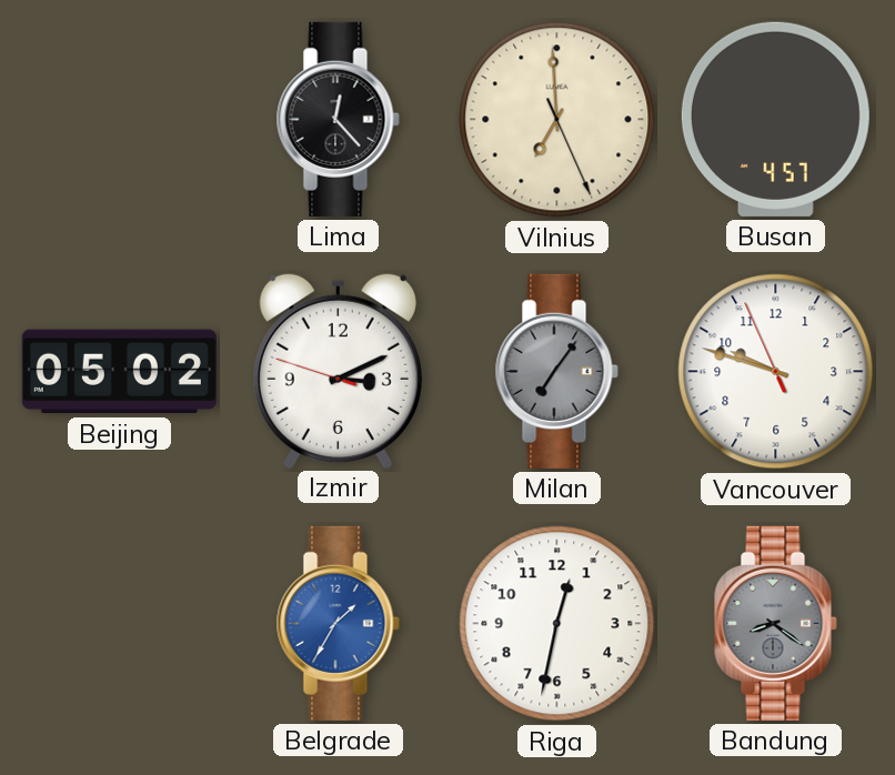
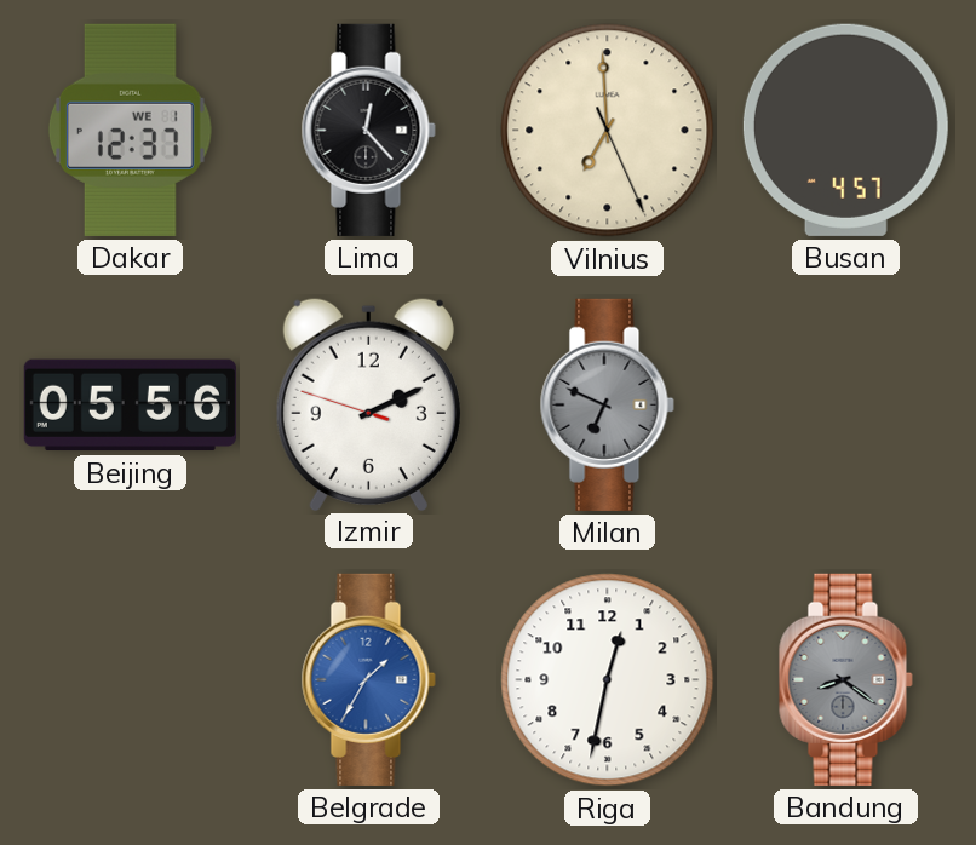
Dakar: none -> 12:37 (130, 130)
Beijing: 05:02 -> 05:56 (130, 406)
Izmir: 3:10 -> 2:10 (368, 403)
Milan: 7:06 -> 6:49 (607, 404)
Vancouver: 9:47 -> none (776, 372)
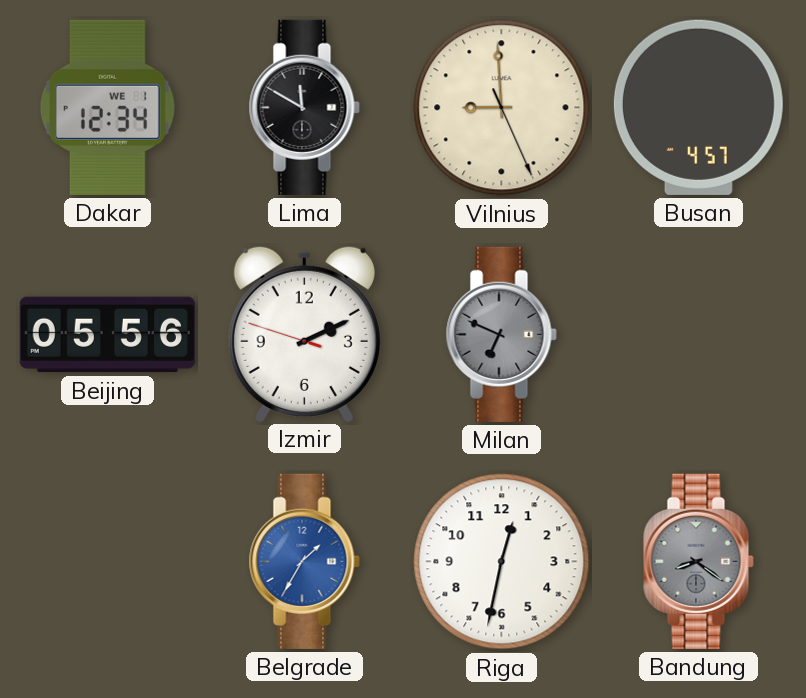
Dakar: 12:37 -> 12:34 (107, 107)
Lima: 12:23 -> 11:50 (304, 107)
Vilnius: 6:59 -> 8:59 (502, 108)
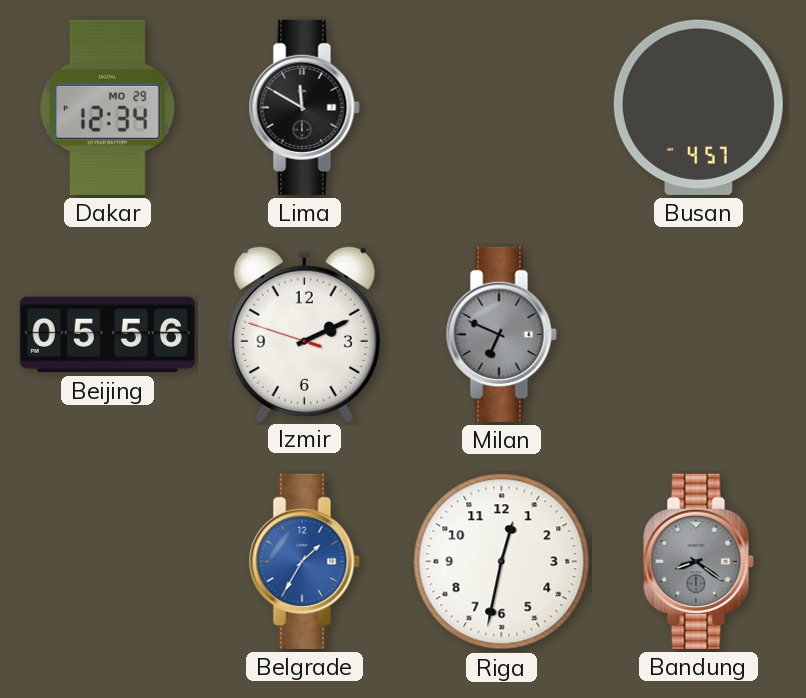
Dakar date: WE 1 -> MO 29 (107, 107)
Vilnius: 8:59 -> none (502, 108)
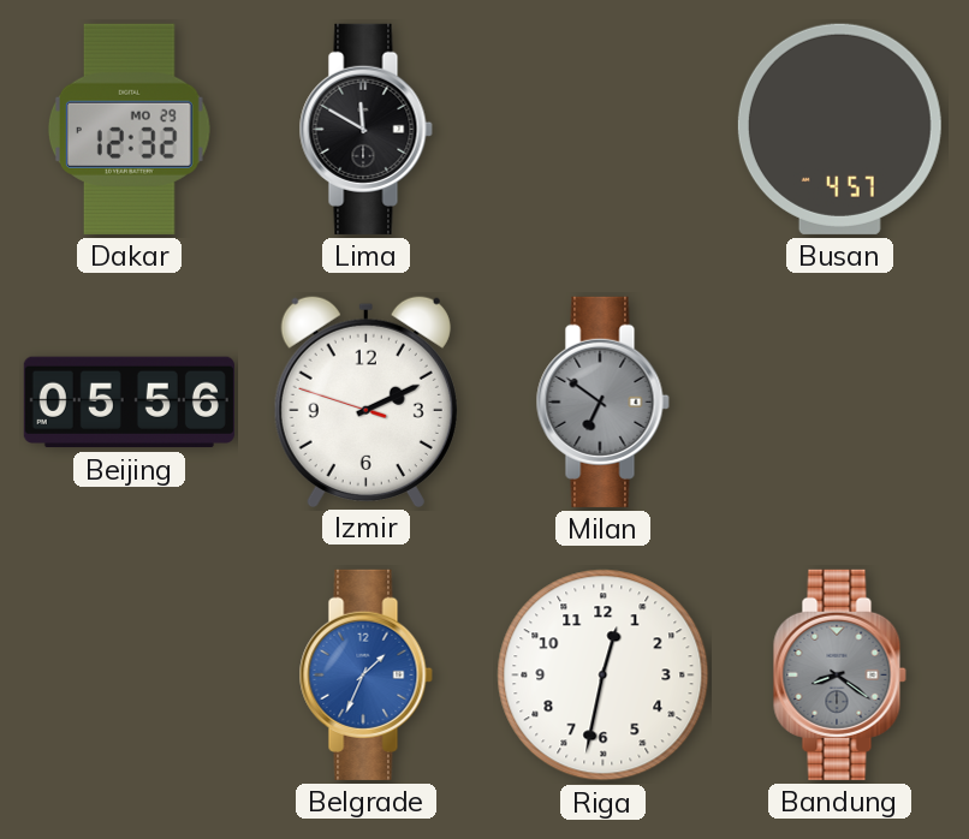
Dakar: 12:34 -> 12:32 (129, 129)
Milan: 6:49 -> 6:51 (602, 401)
Belgrade: 1:35 -> 1:34 (365, 674)
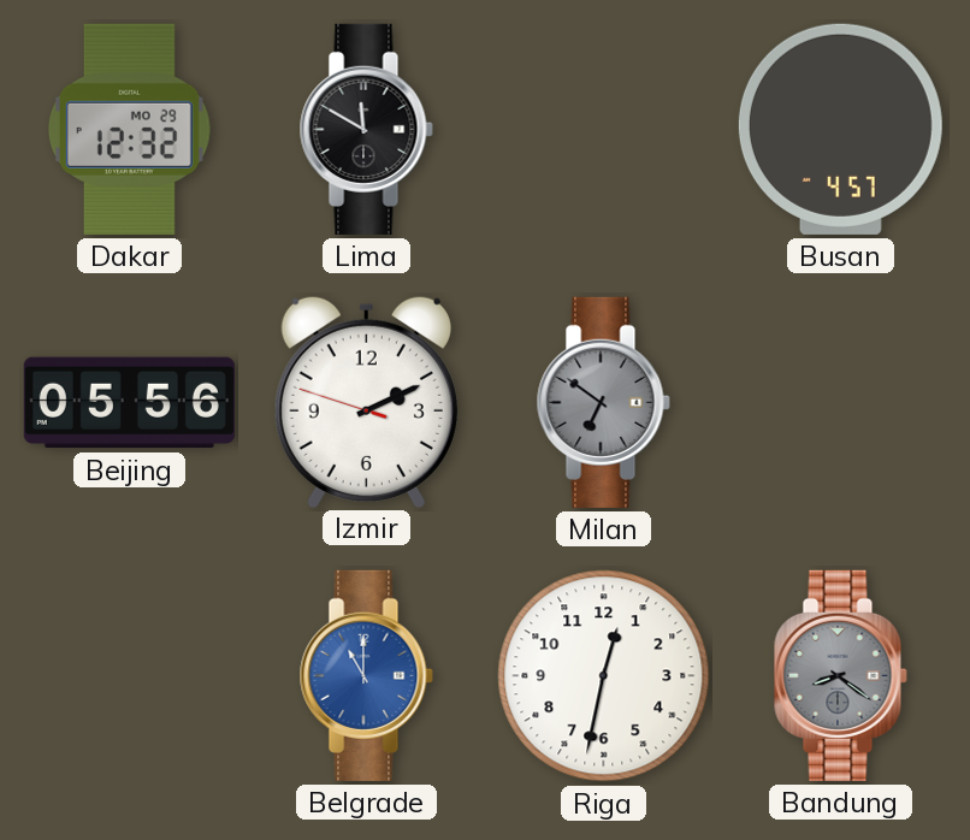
Belgrade: 1:34 -> 11:00 (366, 675)
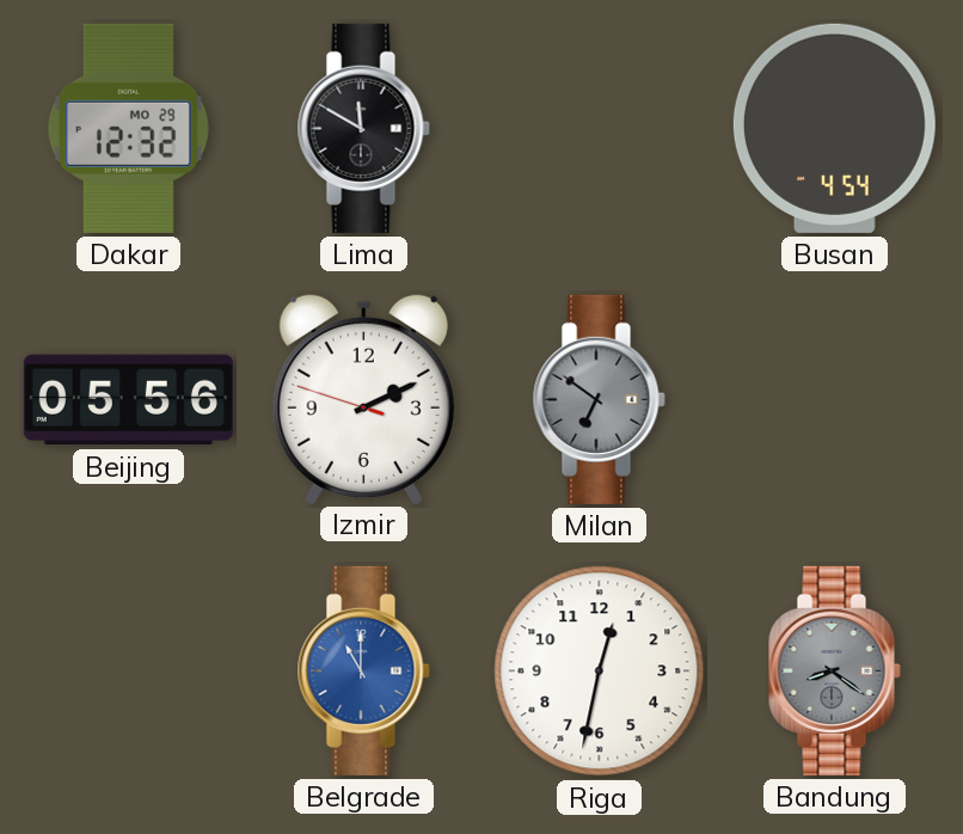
Busan: 4:57 -> 4:54 (834, 128)
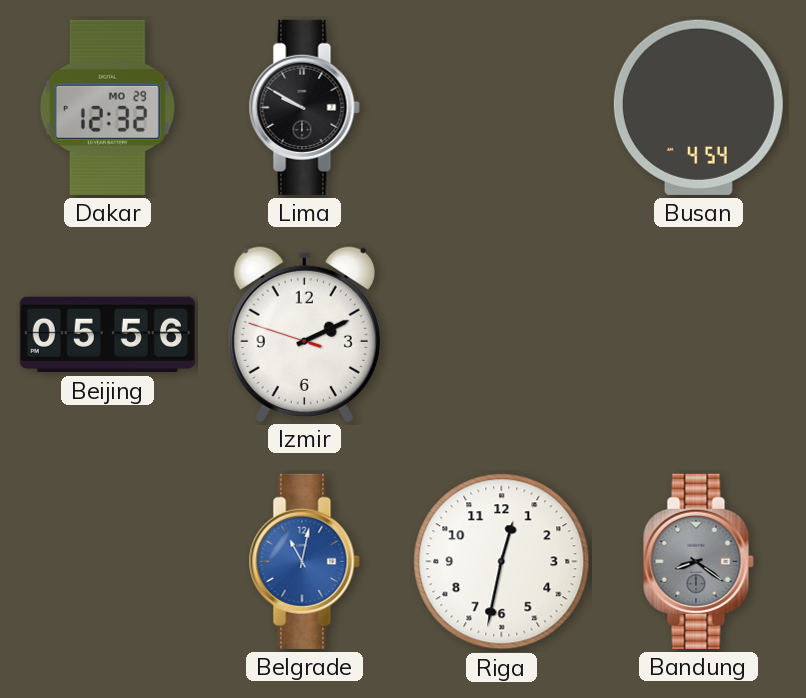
Lima: 11:50 -> 9:50 (304, 107)
Milan: 6:51 -> none (599, 399)
Belgrade: 11:00 -> 11:02 (304, 561)
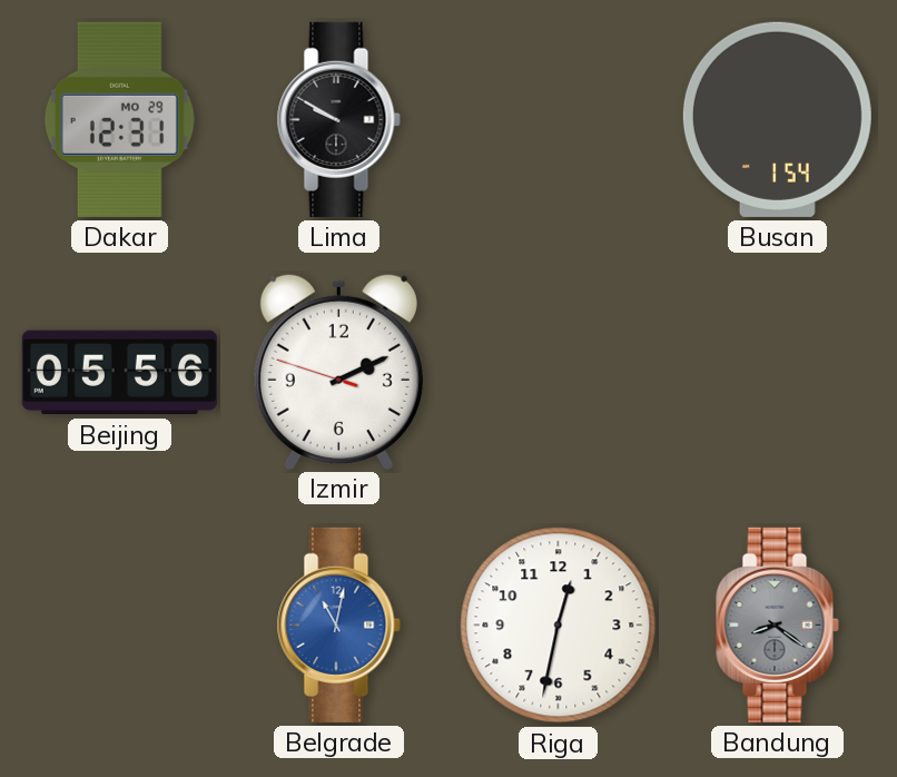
Dakar: 12:32 -> 12:31 (119, 119)
Busan: 4:54 -> 1:54 (777, 119)
